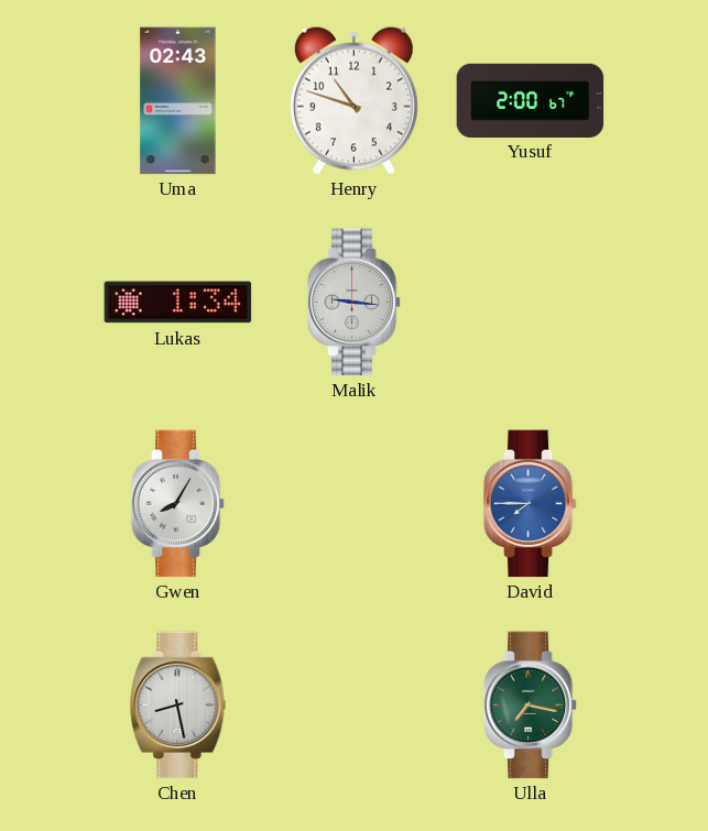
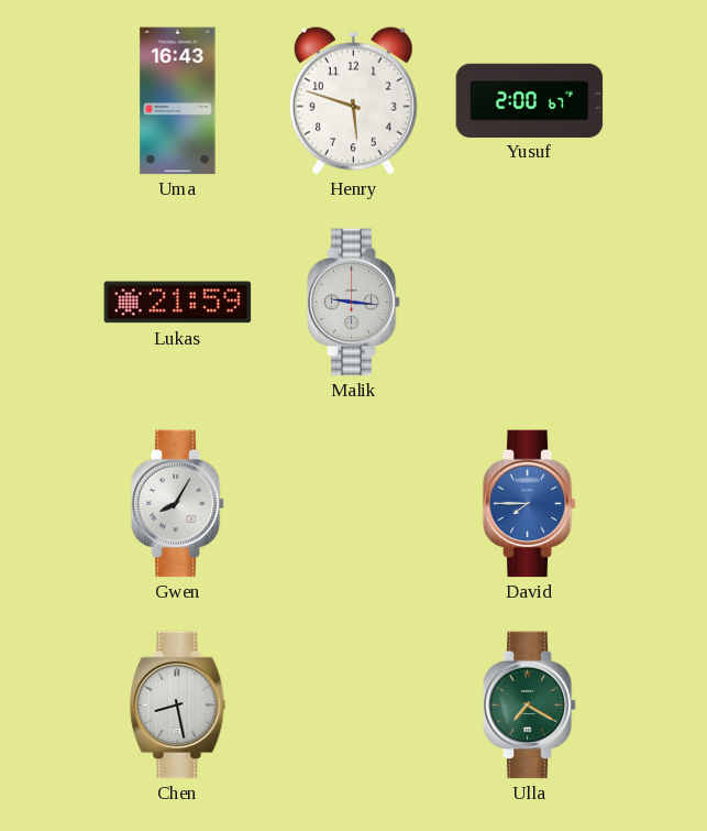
Uma: 02:43 -> 16:43 (178, 101)
Henry: 10:48 -> 5:48 (353, 100)
Lukas: 1:34 -> 21:59 (178, 303)
Ulla: 7:17 -> 7:20 (530, 706)
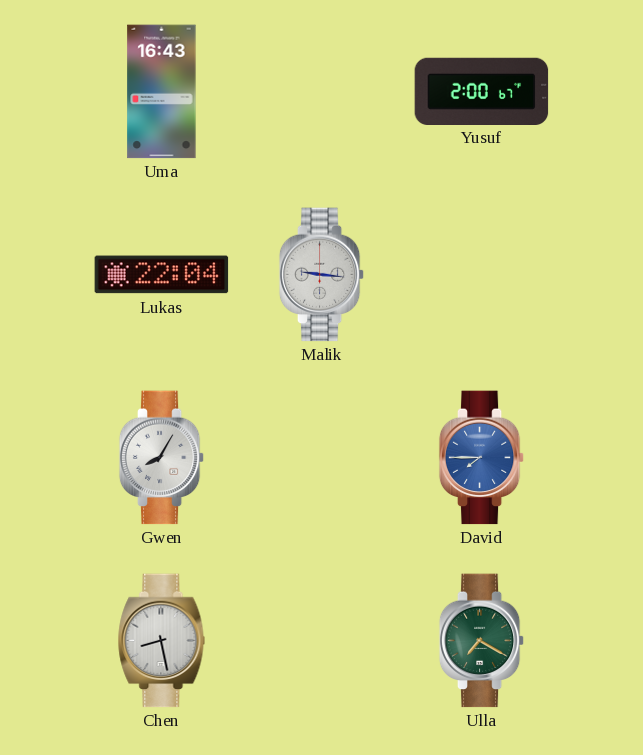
Henry: 5:48 -> none (353, 100)
Lukas: 21:59 -> 22:04 (162, 275)
